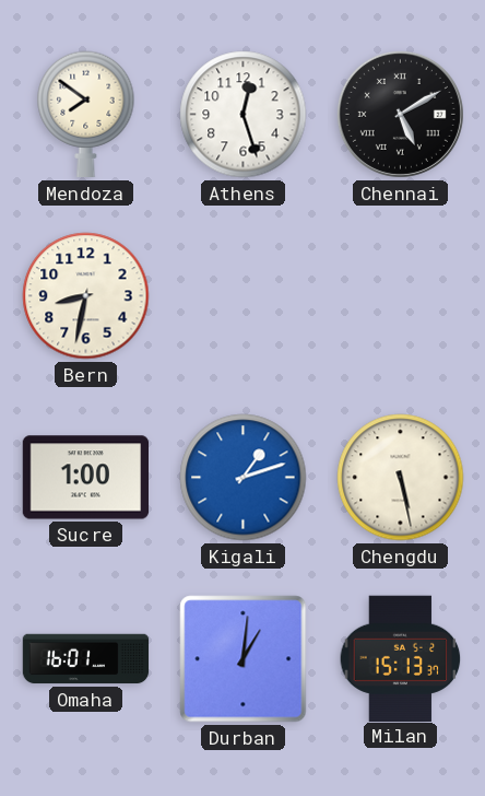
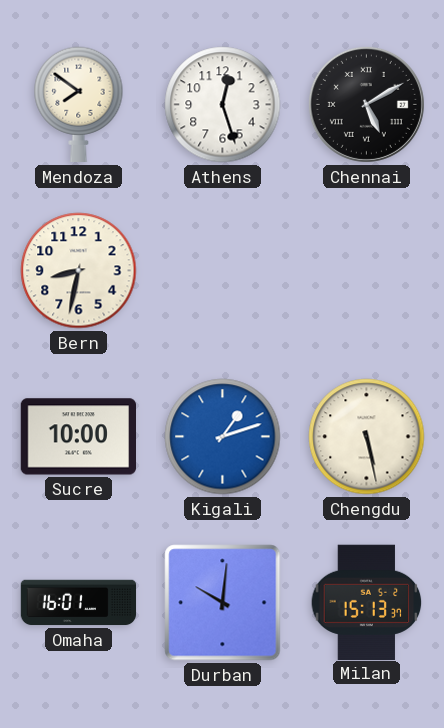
Sucre: 1:00 -> 10:00 (78, 437)
Durban: 1:01 -> 10:01 (223, 603)
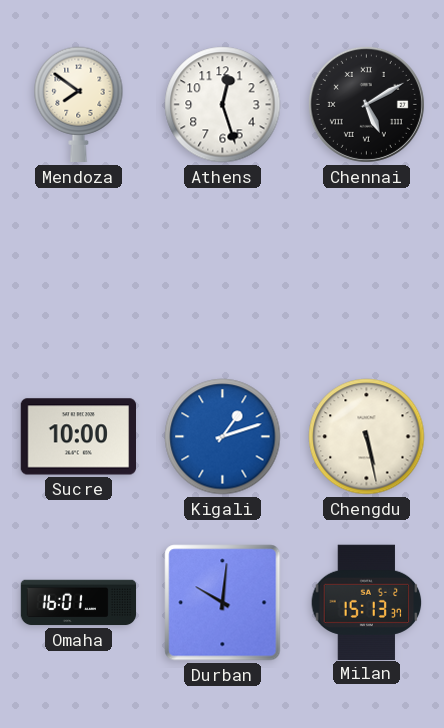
Bern: 8:32 -> none (79, 271)
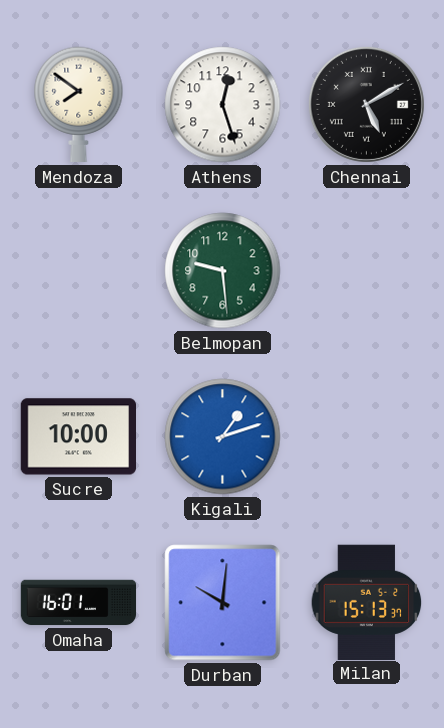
Belmopan: none -> 9:29 (223, 271)
Chengdu: 5:28 -> none (367, 437)
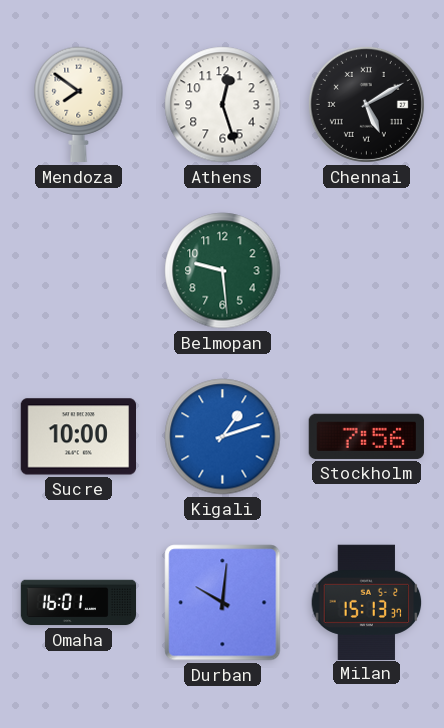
Stockholm: none -> 7:56 (366, 436)
